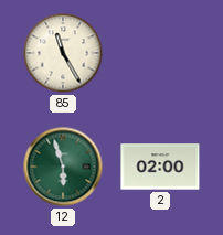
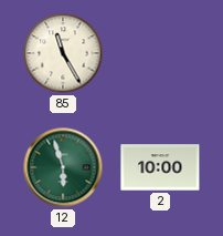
2: 02:00 -> 10:00 (160, 167)
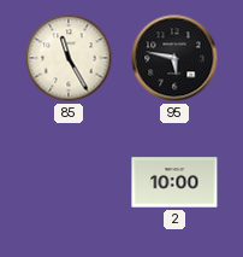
95: none -> 5:47 (174, 58)
12: 5:57 -> none (63, 167)
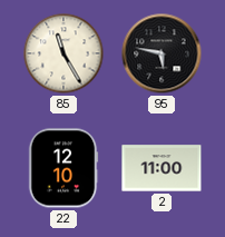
22: none -> 12:10 (63, 168)
2: 10:00 -> 11:00 (162, 168)
